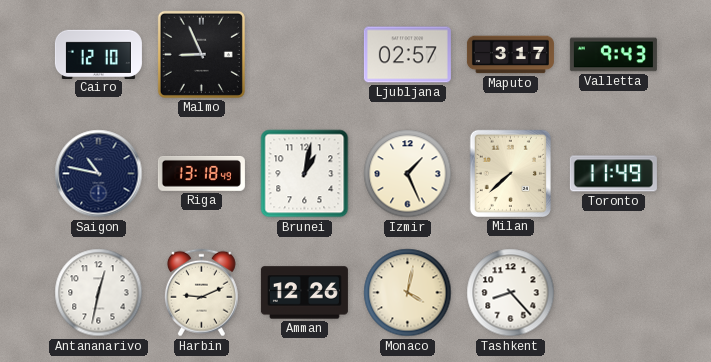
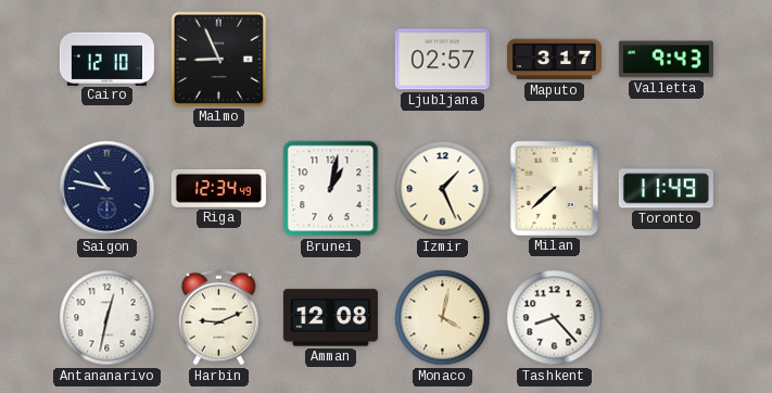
Riga: 13:18 -> 12:34 (218, 188)
Amman: 12:26 -> 12:08 (330, 318)
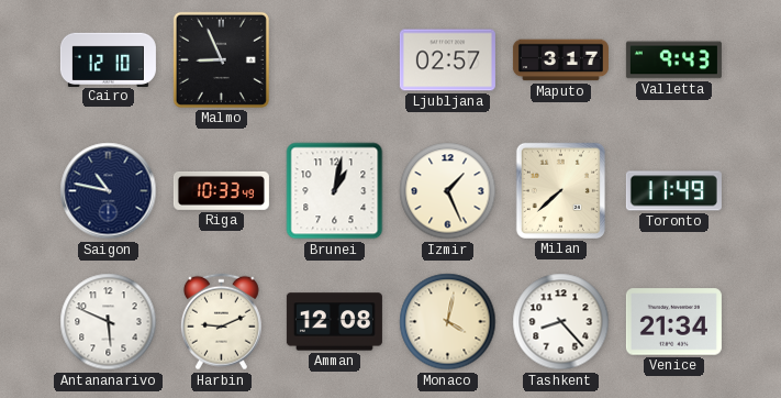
Riga: 12:34 -> 10:33 (221, 190)
Antananarivo: 12:32 -> 5:49 (109, 322)
Venice: none -> 21:34 (673, 322)
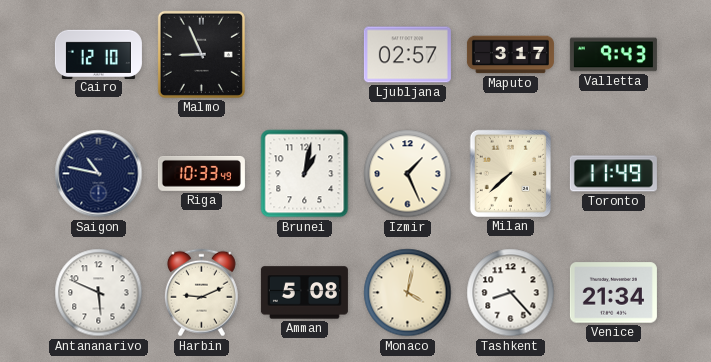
Amman: 12:08 -> 5:08 (304, 293)
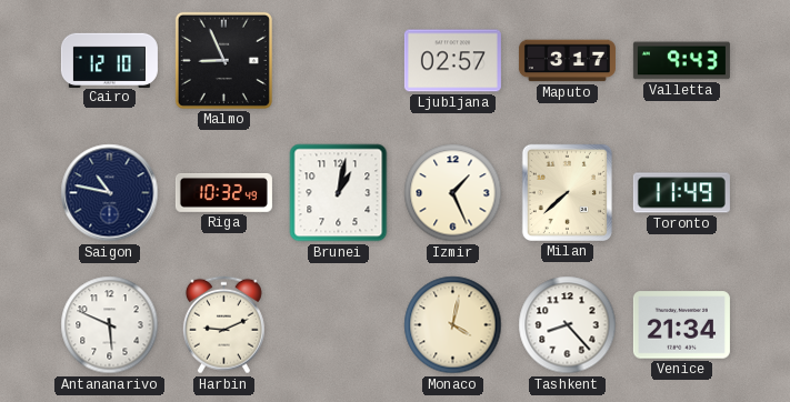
Riga: 10:33 -> 10:32 (223, 192)
Amman: 5:08 -> none (304, 293)
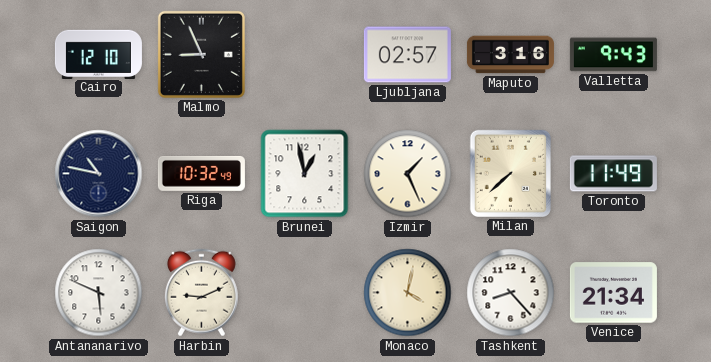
Maputo: 3:17 -> 3:16 (510, 55)
Brunei: 1:02 -> 12:58 (305, 174)
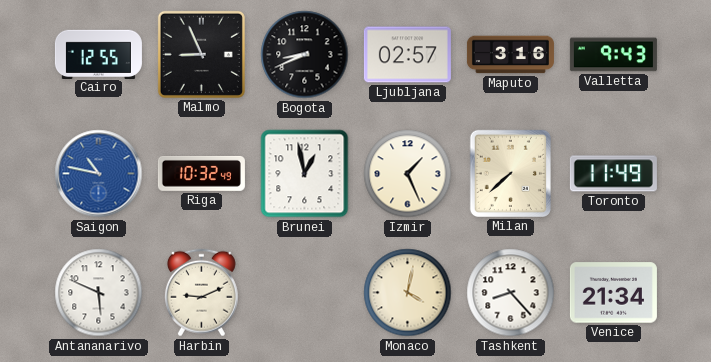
Cairo: 12:10 -> 12:55 (98, 54)
Bogota: none -> 8:41 (305, 55)
Saigon dial: navy -> blue (99, 174)
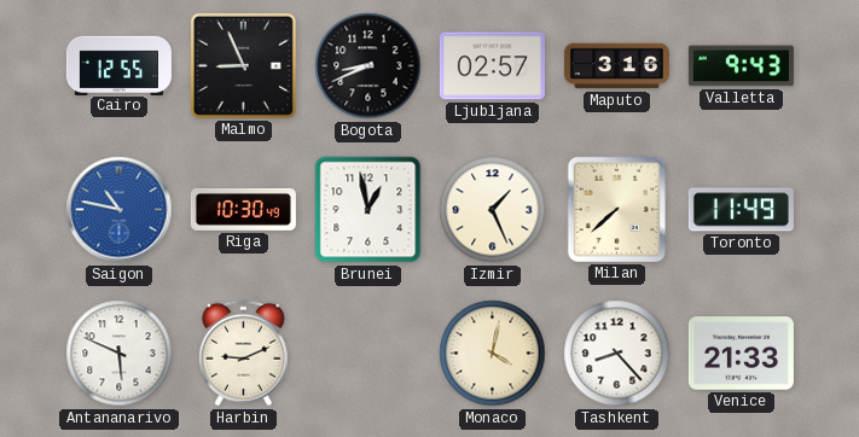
Riga: 10:32 -> 10:30 (243, 209)
Venice: 21:34 -> 21:33 (741, 354)
